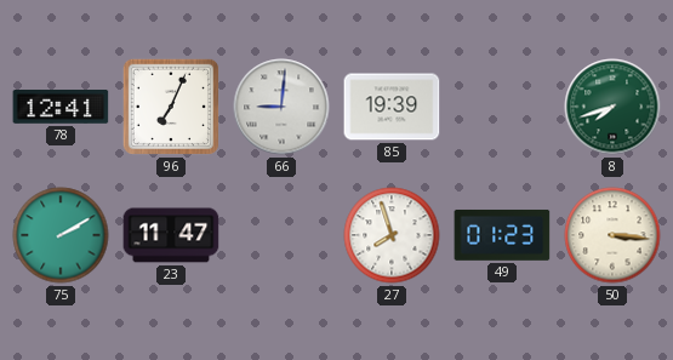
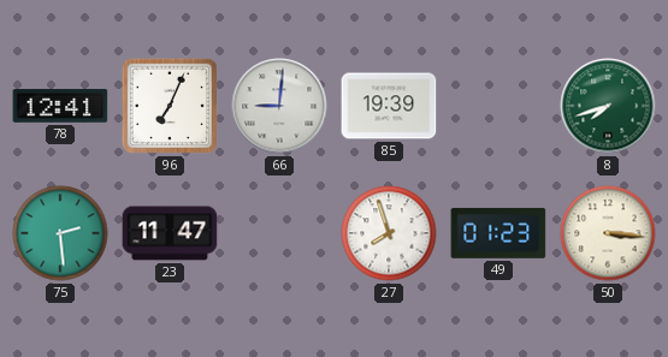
75: 2:10 -> 2:29 (60, 233)
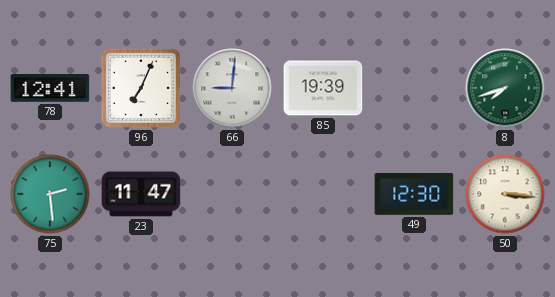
27: 7:57 -> none (389, 233)
49: 01:23 -> 12:30 (414, 194)
